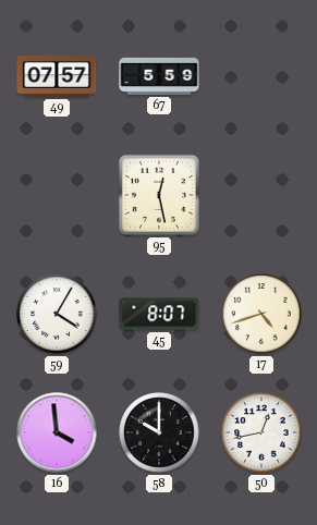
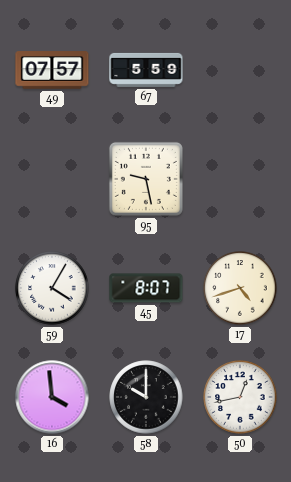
95: 12:28 -> 9:28 (146, 179)
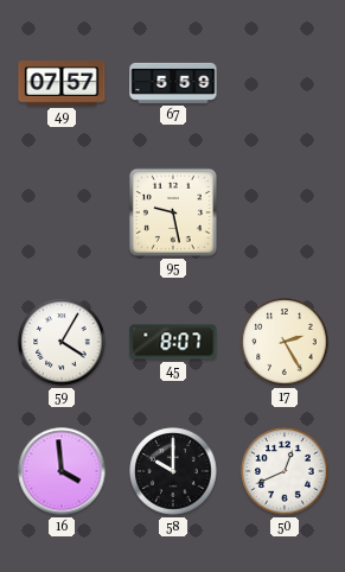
17: 4:42 -> 2:25 (285, 342)
50: 12:43 -> 12:41 (285, 471)
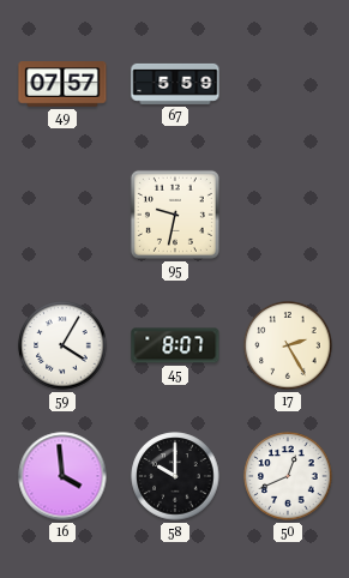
95: 9:28 -> 9:32 (175, 215)
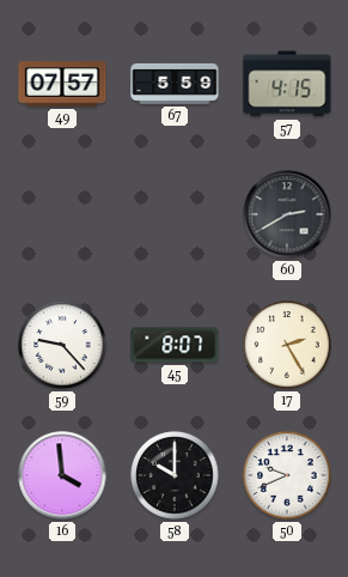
57: none -> 4:15 (287, 84)
95: 9:32 -> none (175, 215)
60: none -> 2:40 (287, 214)
59: 4:05 -> 9:23 (62, 345)
50: 12:41 -> 9:41 (287, 475)
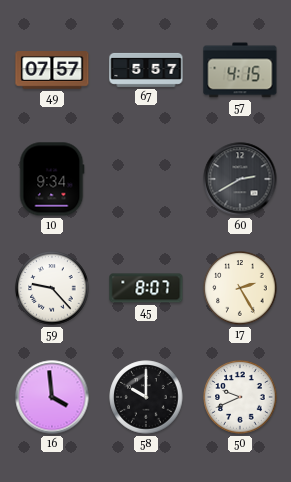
67: 5:59 -> 5:57 (146, 70)
10: none -> 9:34 (52, 179)
